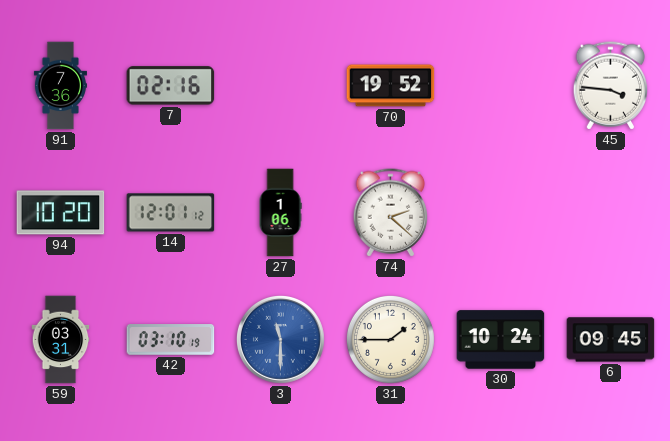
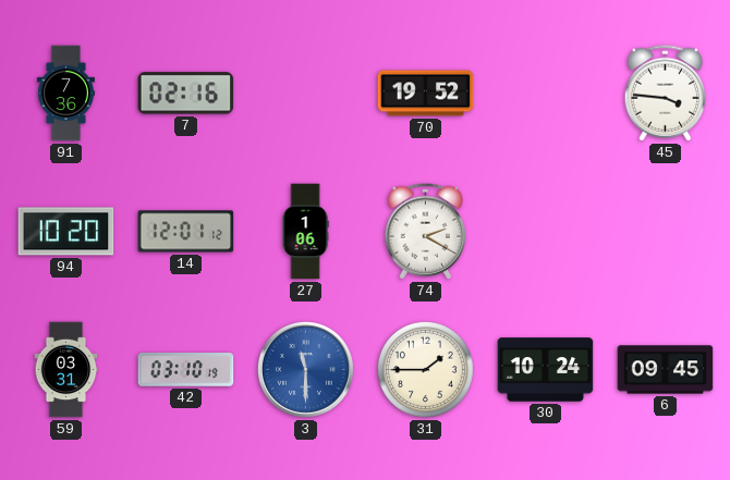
74: 2:22 -> 2:20 (426, 232)
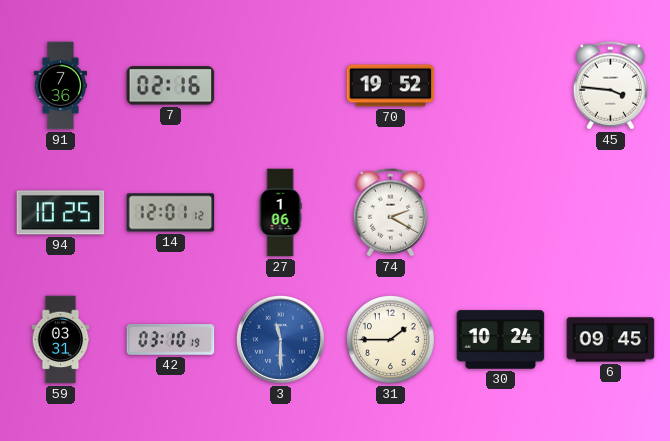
94: 10:20 -> 10:25 (61, 213)
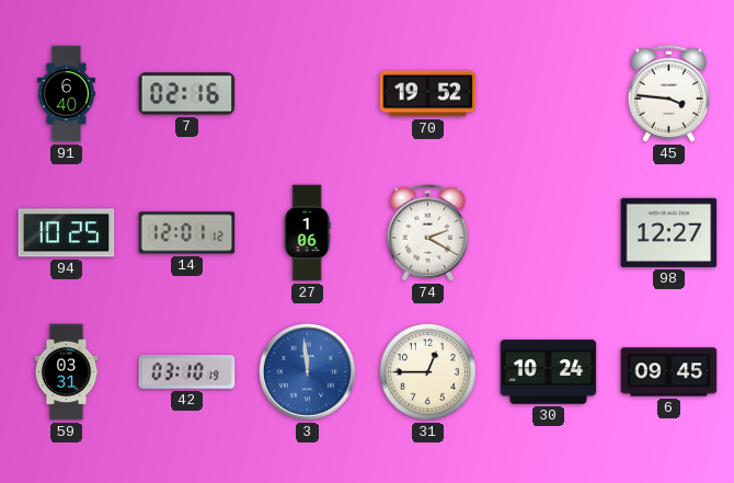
91: 7:36 -> 6:40 (66, 94)
98: none -> 12:27 (669, 232)
3: 11:30 -> 11:59 (307, 371)
31: 1:45 -> 12:45 (427, 371)
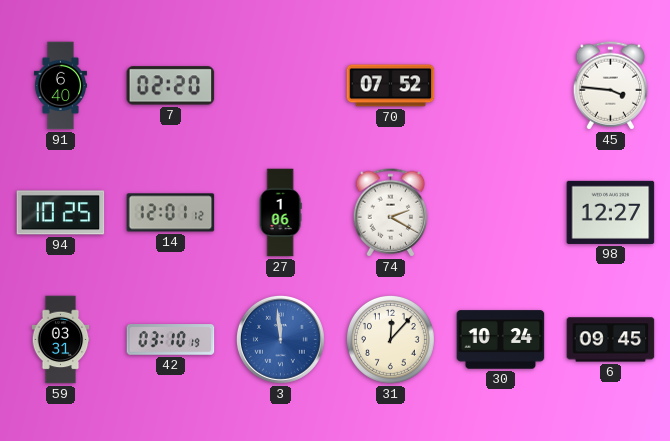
7: 02:16 -> 02:20 (171, 86)
70: 19:52 -> 07:52 (391, 86)
31: 12:45 -> 12:07 (390, 339)
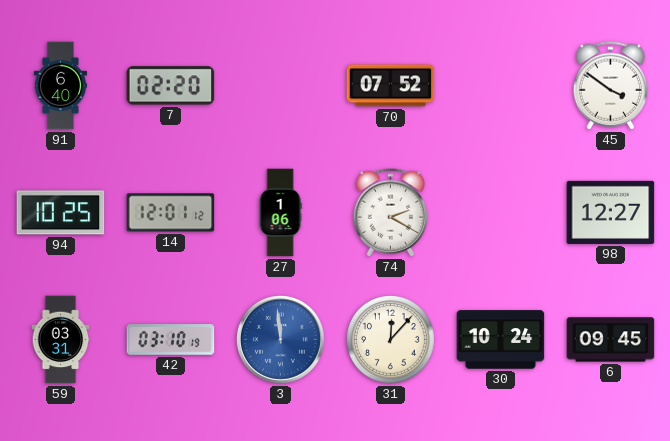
45: 3:46 -> 3:51 (611, 86)
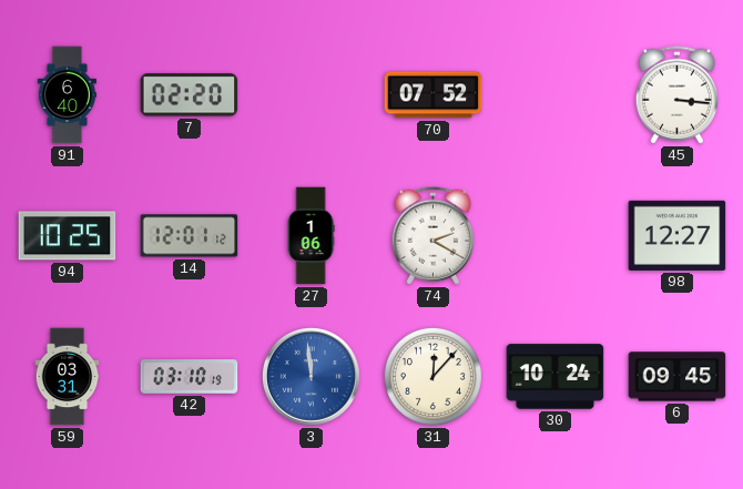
45: 3:51 -> 3:16 (678, 95)
